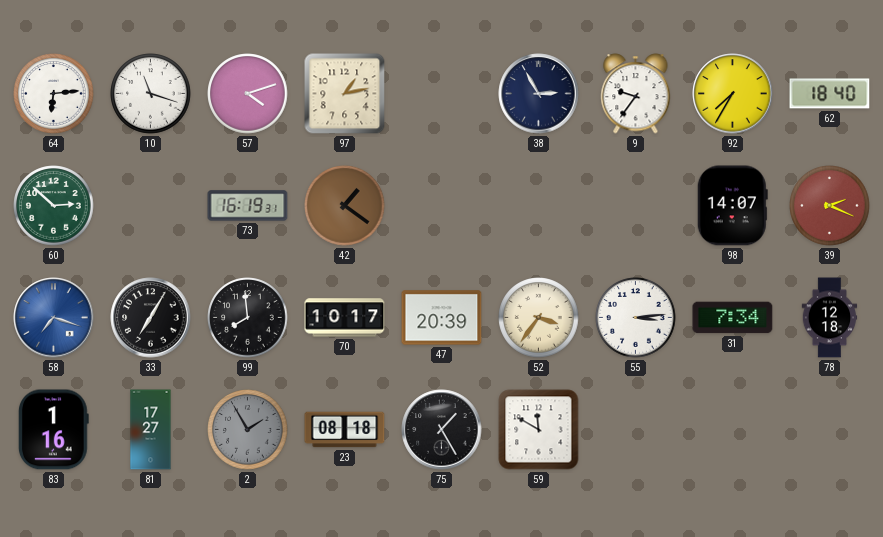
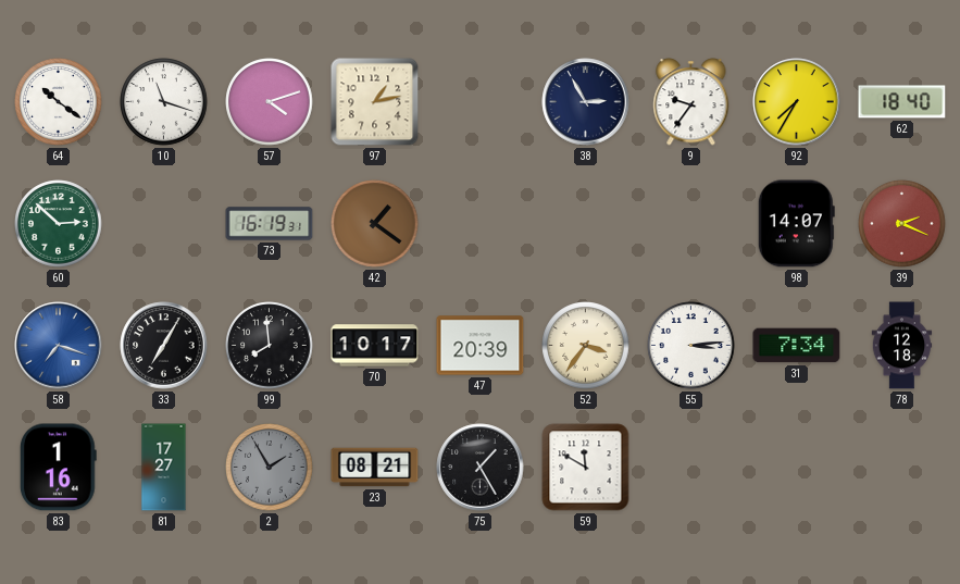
64: 6:14 -> 10:21 (59, 102)
23: 08:18 -> 08:21 (375, 468)
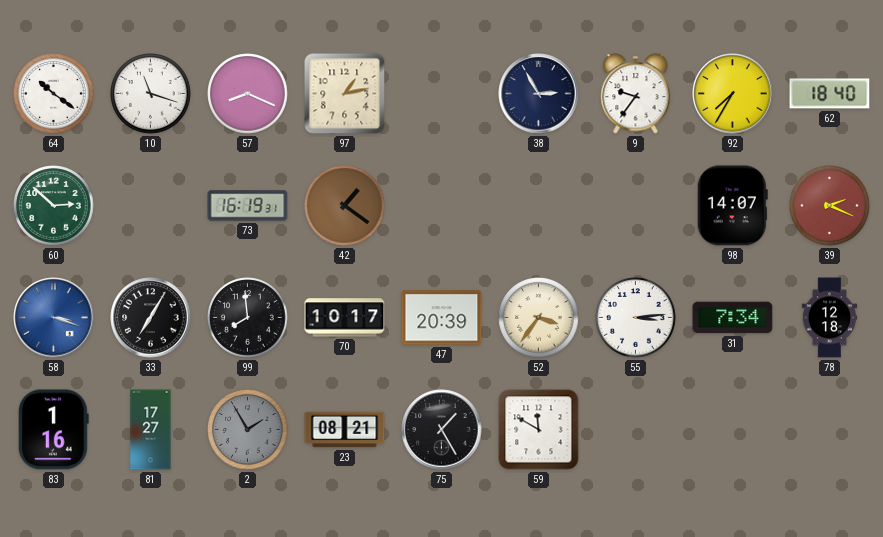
57: 4:12 -> 8:19 (248, 94)
58: 7:18 -> 3:18 (54, 318)
